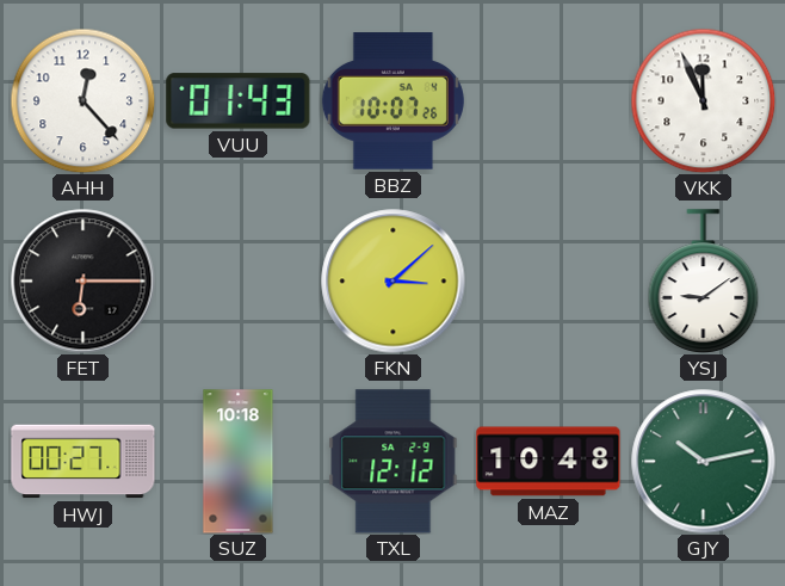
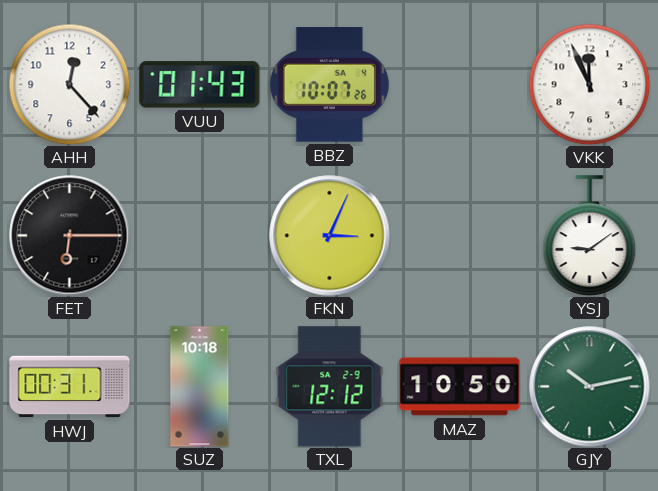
FKN: 3:08 -> 3:04 (330, 236)
HWJ: 00:27 -> 00:31 (70, 387)
MAZ: 10:48 -> 10:50 (460, 387)
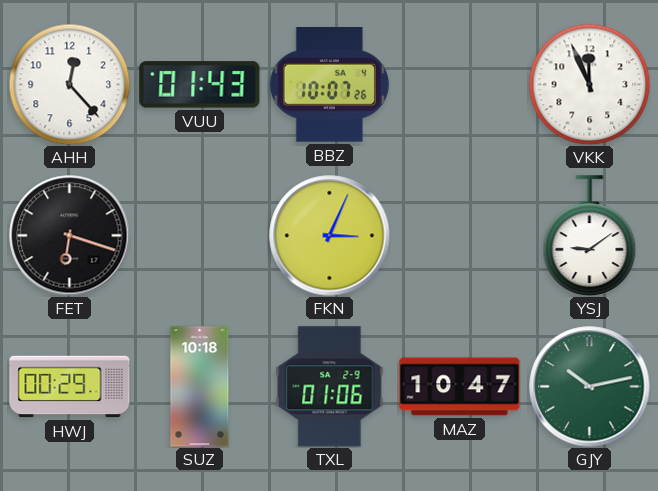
FET: 6:15 -> 6:18 (70, 236)
HWJ: 00:31 -> 00:29 (70, 387)
TXL: 12:12 -> 01:06 (330, 387)
MAZ: 10:50 -> 10:47 (460, 387)
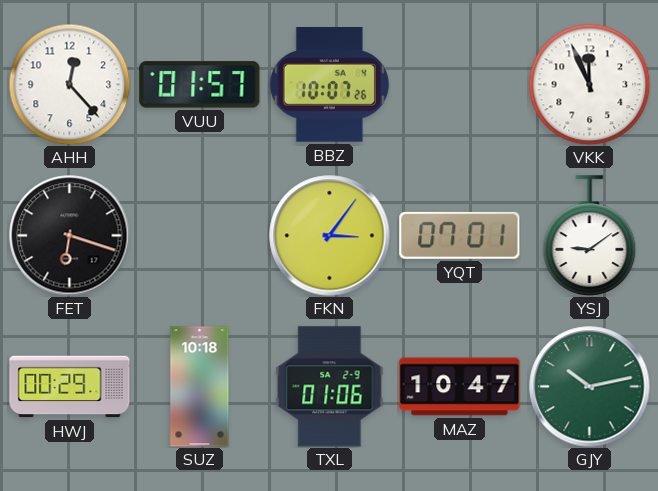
VUU: 01:43 -> 01:57 (200, 85)
FKN: 3:04 -> 3:06 (330, 236)
YQT: none -> 07:01 (460, 235)
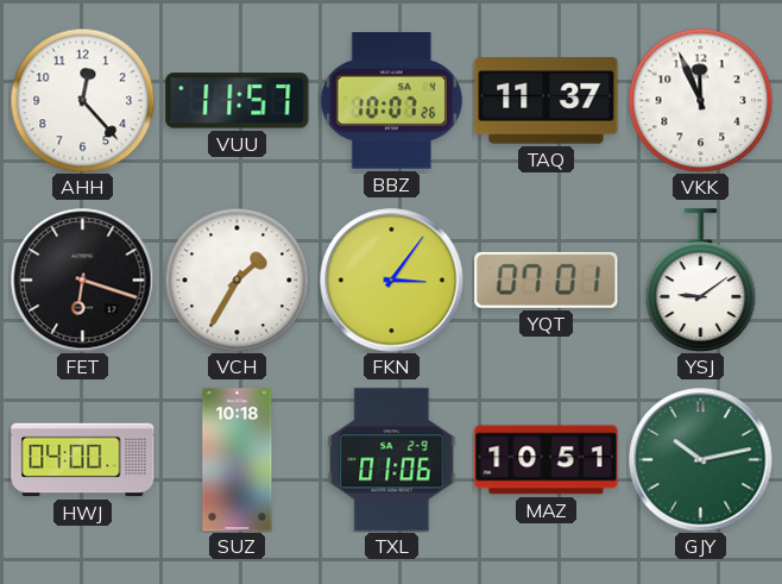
VUU: 01:57 -> 11:57 (238, 101)
TAQ: none -> 11:37 (547, 101)
VCH: none -> 1:35 (237, 280)
HWJ: 00:29 -> 04:00 (83, 460)
MAZ: 10:47 -> 10:51 (547, 460)
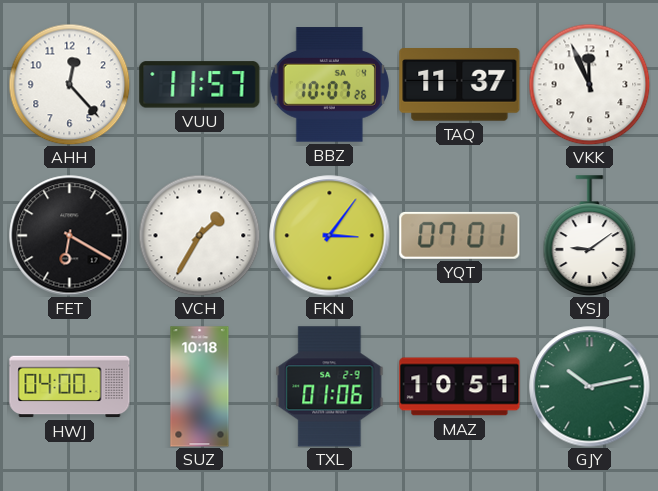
FET: 6:18 -> 6:20 (70, 236)
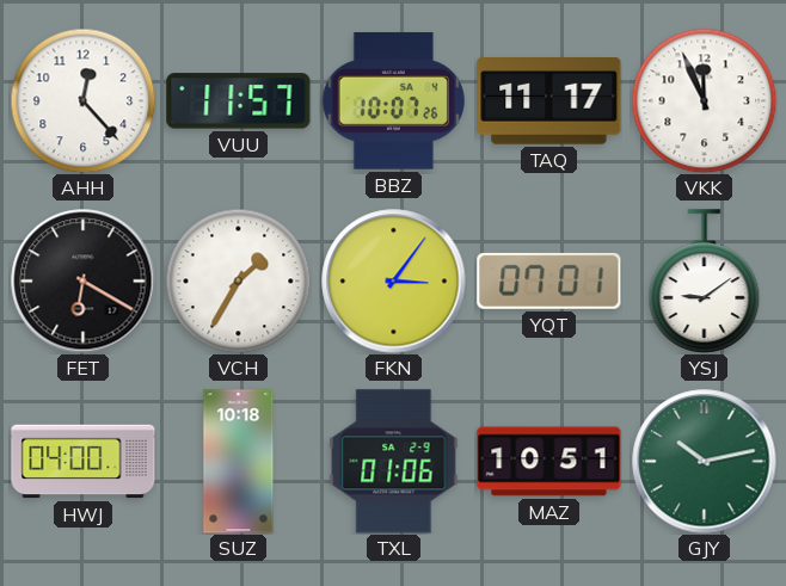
TAQ: 11:37 -> 11:17 (549, 101)
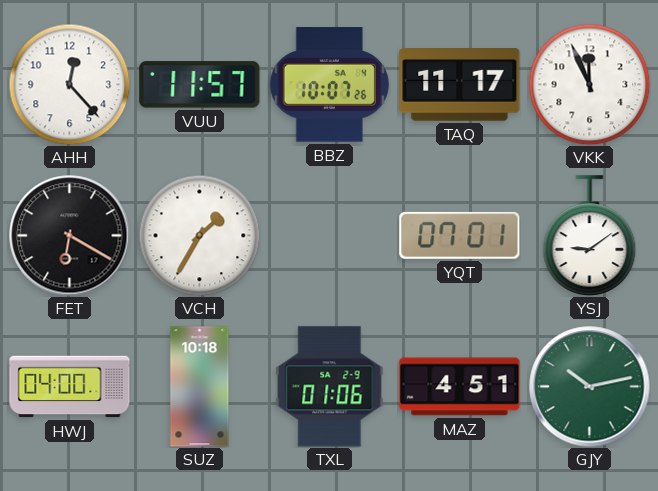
FKN: 3:06 -> none (394, 282)
MAZ: 10:51 -> 4:51 (460, 387)
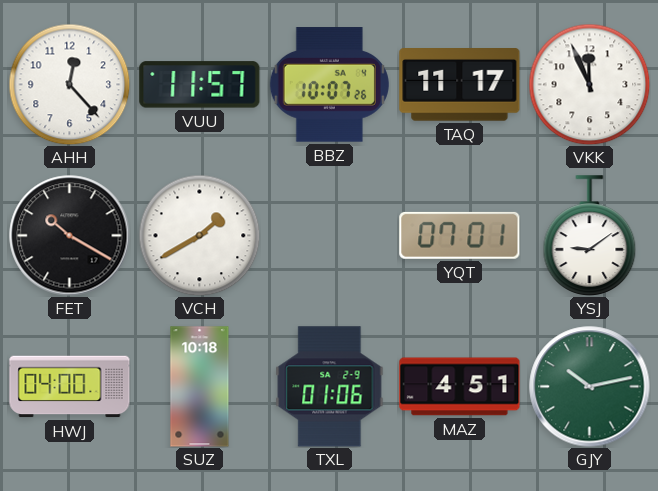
FET: 6:20 -> 10:20 (70, 236)
VCH: 1:35 -> 1:40 (199, 235)
